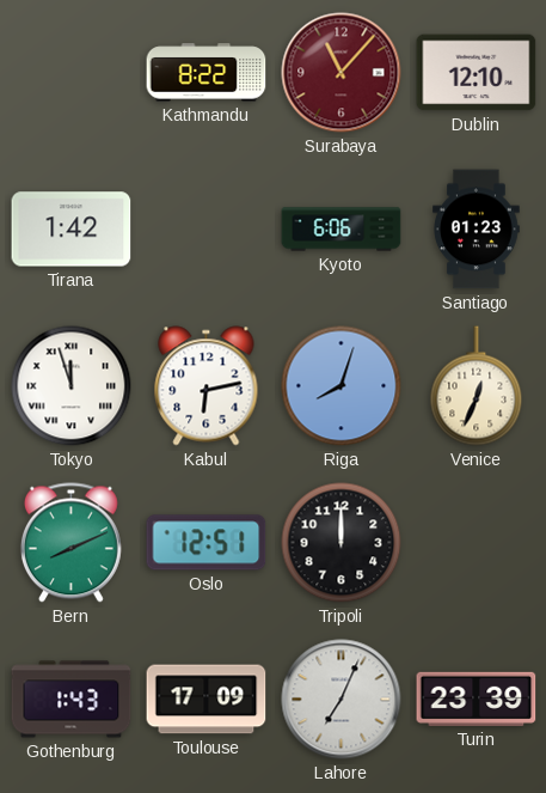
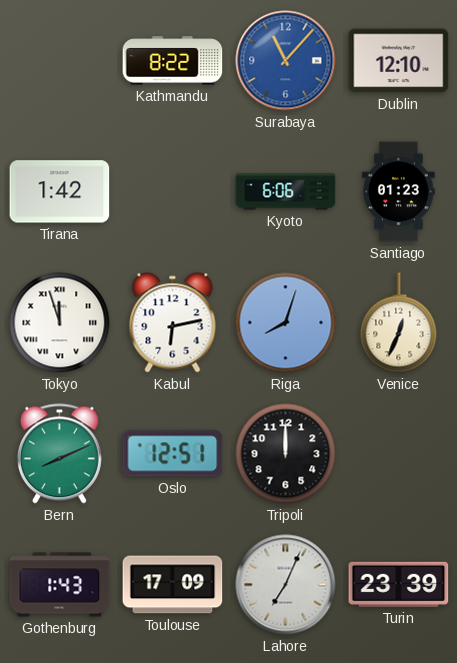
Surabaya dial: burgundy -> blue (286, 61)
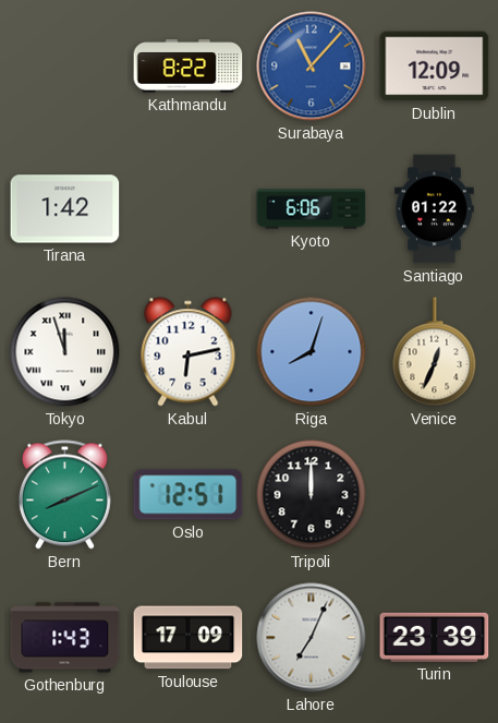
Dublin: 12:10 -> 12:09 (435, 67)
Santiago: 01:23 -> 01:22 (435, 209)
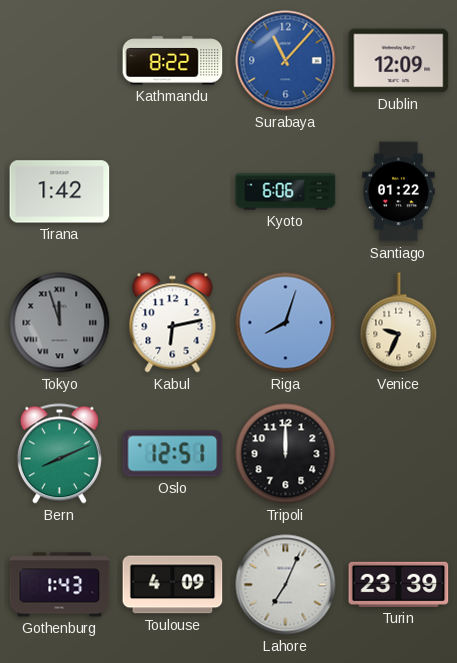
Tokyo dial: white -> grey (60, 323)
Venice: 12:34 -> 9:34 (399, 323)
Toulouse: 17:09 -> 4:09 (173, 585)
